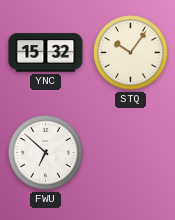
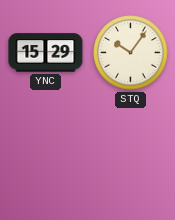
YNC: 15:32 -> 15:29 (46, 53)
FWU: 6:52 -> none (46, 153)
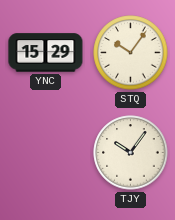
TJY: none -> 10:06 (131, 153)
